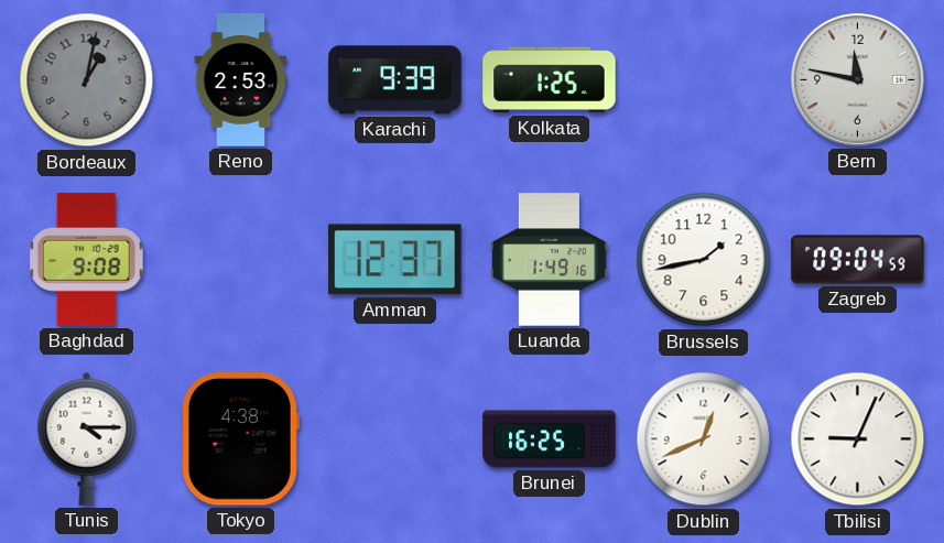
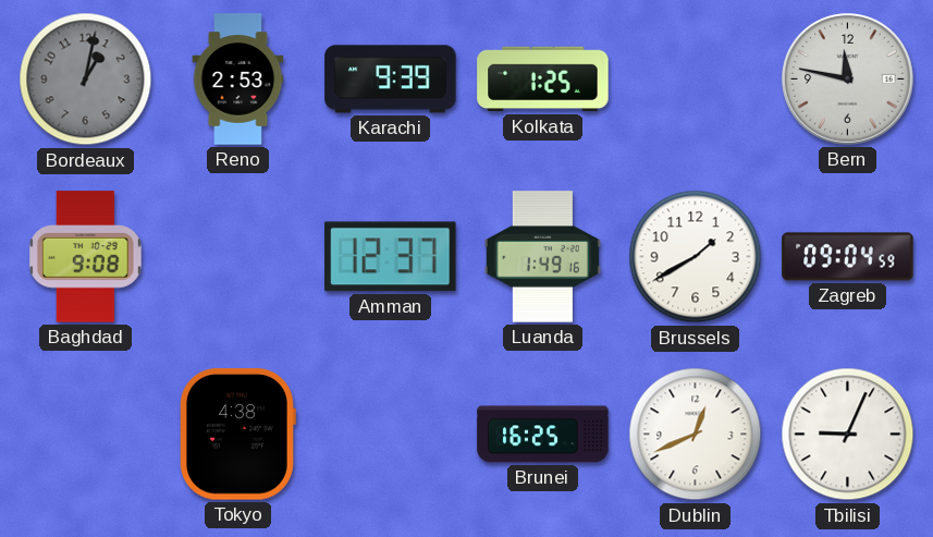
Brussels: 1:43 -> 1:40 (696, 257)
Tunis: 4:15 -> none (87, 438)
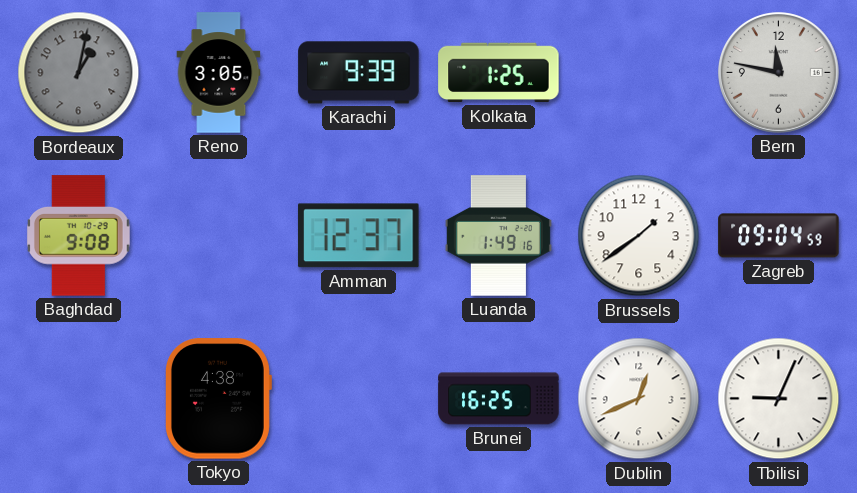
Reno: 2:53 -> 3:05 (219, 73)
Brussels: 1:40 -> 1:39 (639, 236)
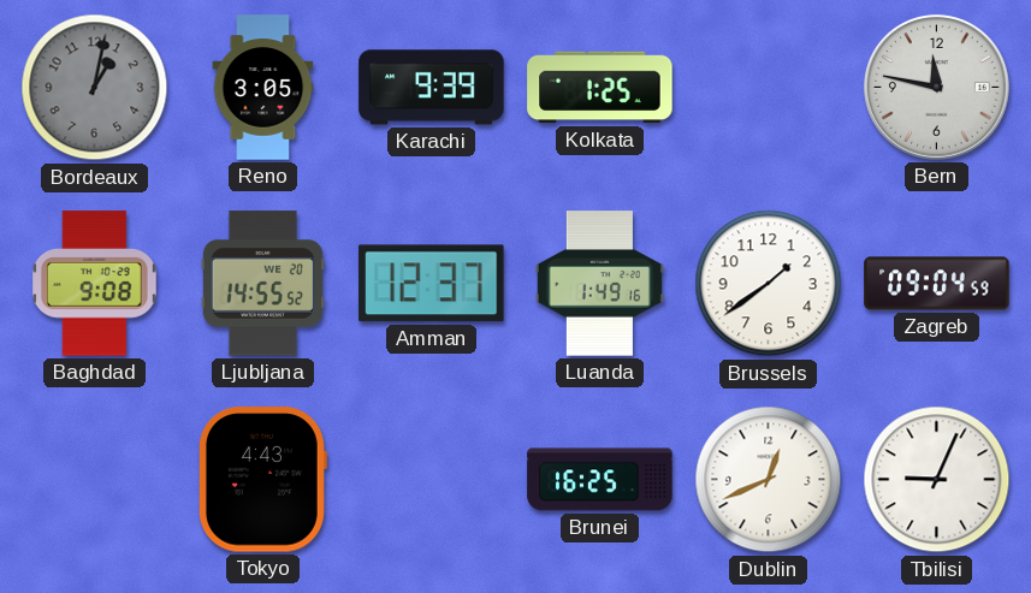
Ljubljana: none -> 14:55 (262, 284)
Tokyo: 4:38 -> 4:43 (262, 480)
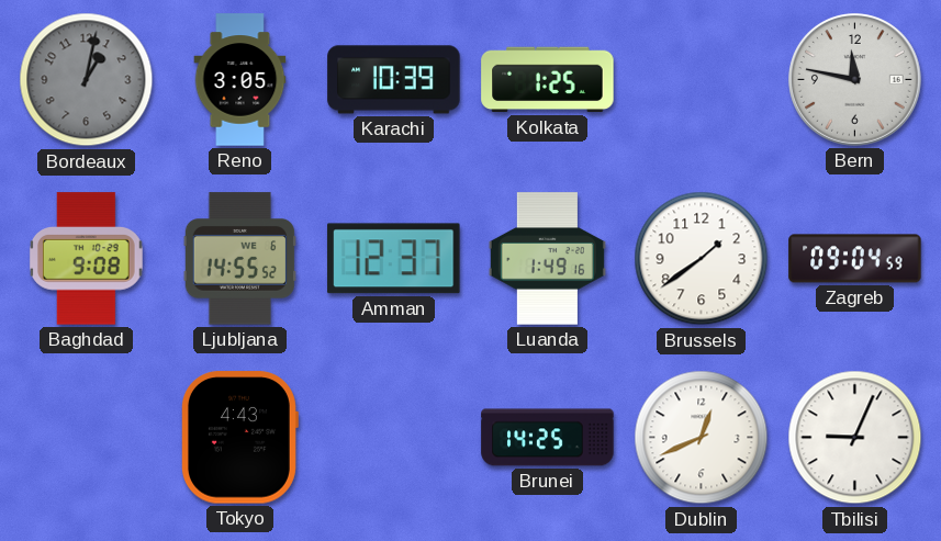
Karachi: 9:39 -> 10:39 (394, 80)
Ljubljana date: WE 20 -> WE 6 (239, 259)
Brunei: 16:25 -> 14:25 (548, 438)
